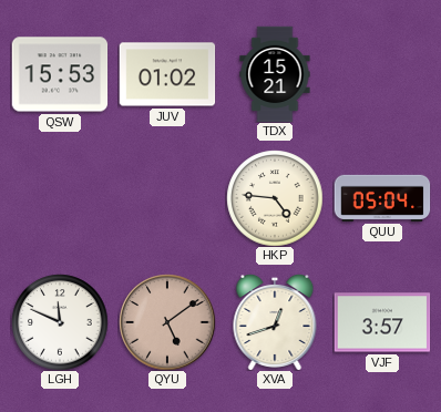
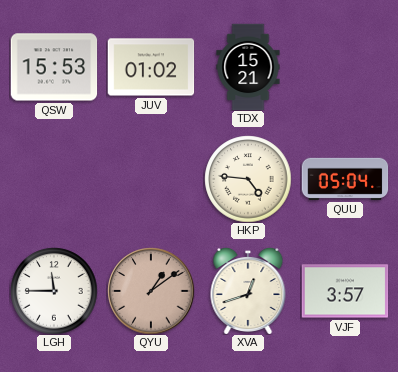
LGH: 11:49 -> 11:45 (54, 291)
QYU: 5:09 -> 1:09 (151, 291)
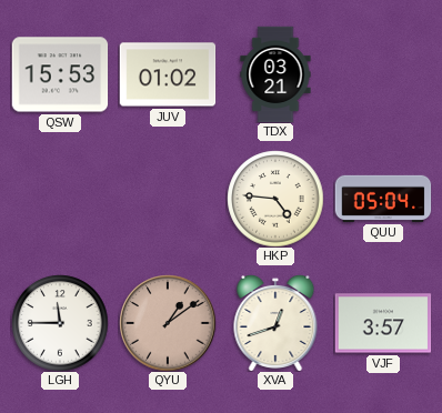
TDX: 15:21 -> 03:21 (275, 74)
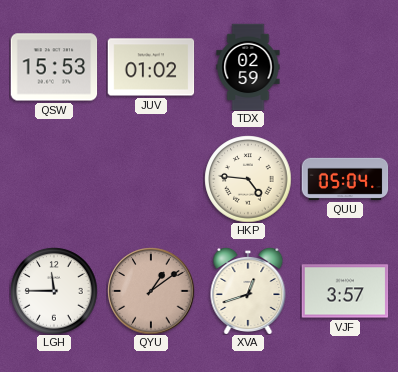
TDX: 03:21 -> 02:59 (248, 67)
